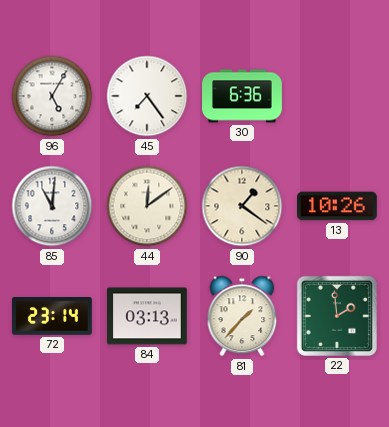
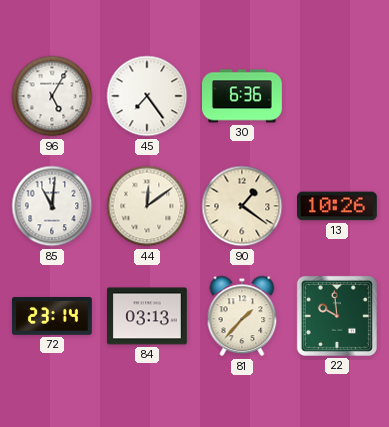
22: 1:59 -> 9:59 (337, 316)
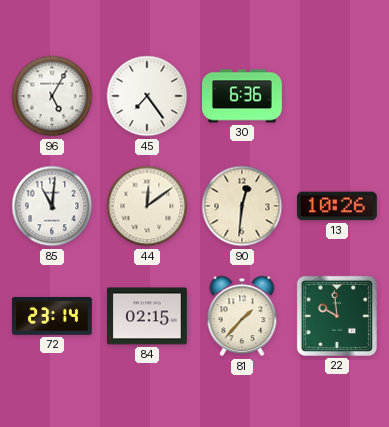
90: 1:21 -> 12:31 (242, 206)
84: 03:13 -> 02:15 (148, 316)
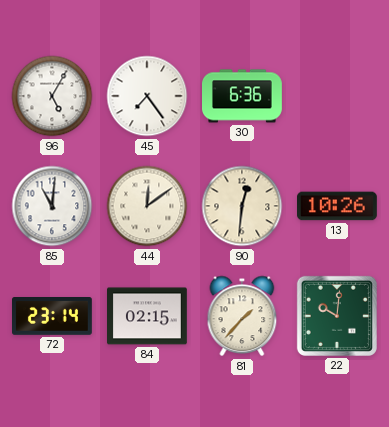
22: 9:59 -> 10:01 (337, 316)
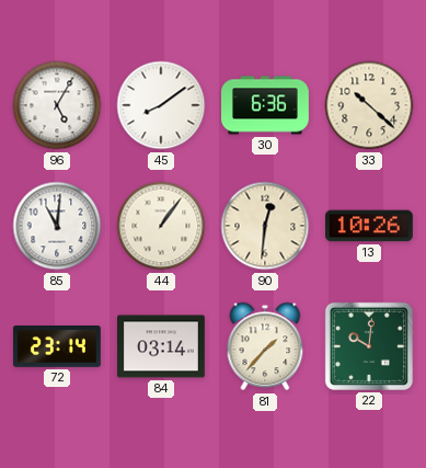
45: 7:24 -> 8:09 (161, 105)
33: none -> 10:22 (369, 105)
44: 12:09 -> 1:06 (161, 226)
84: 02:15 -> 03:14 (162, 346)
